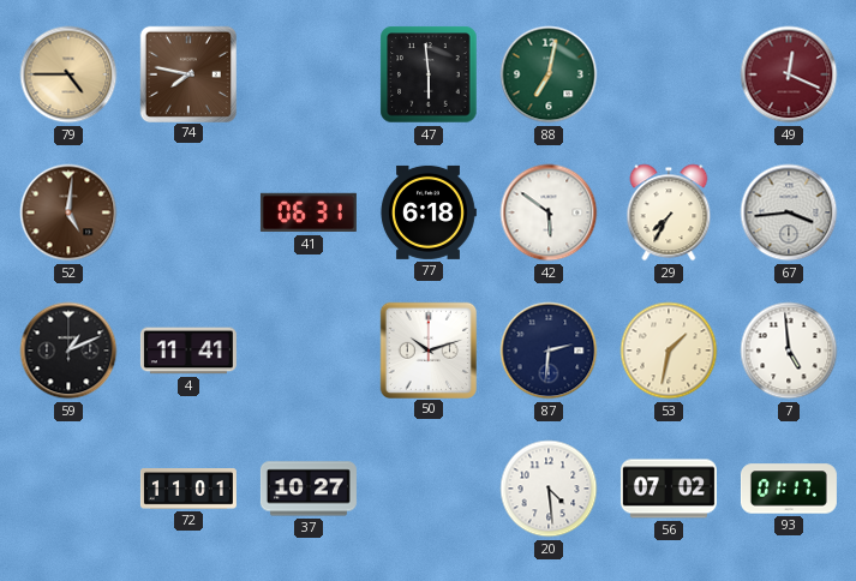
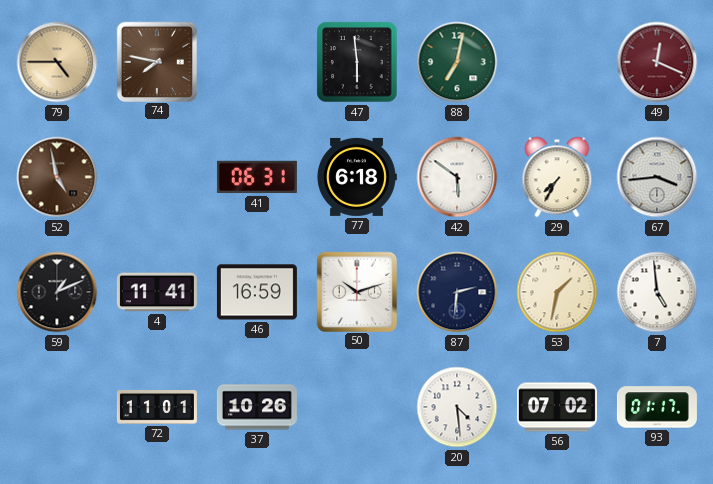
52: 5:01 -> 4:58 (57, 177)
46: none -> 16:59 (257, 292)
37: 10:27 -> 10:26 (257, 407)
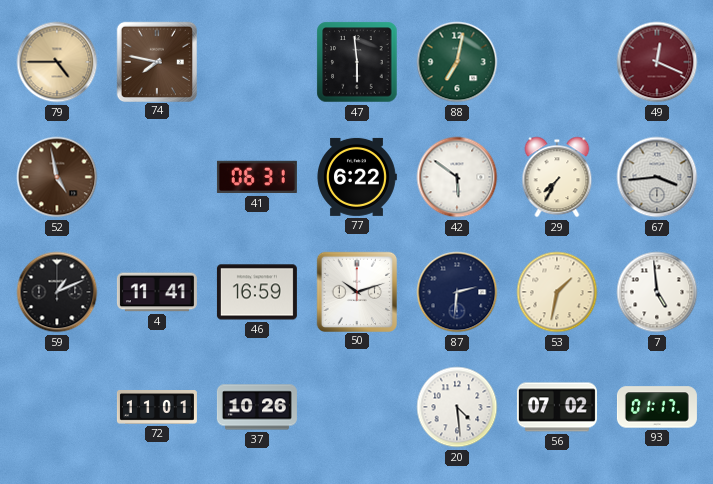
77: 6:18 -> 6:22 (357, 177)
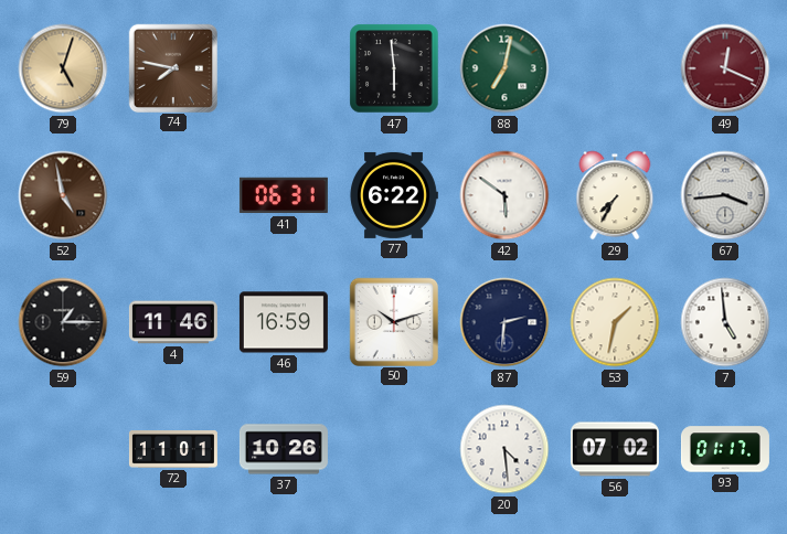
79: 4:45 -> 5:03 (63, 68)
59: 1:11 -> 1:15 (63, 322)
4: 11:41 -> 11:46 (173, 322)
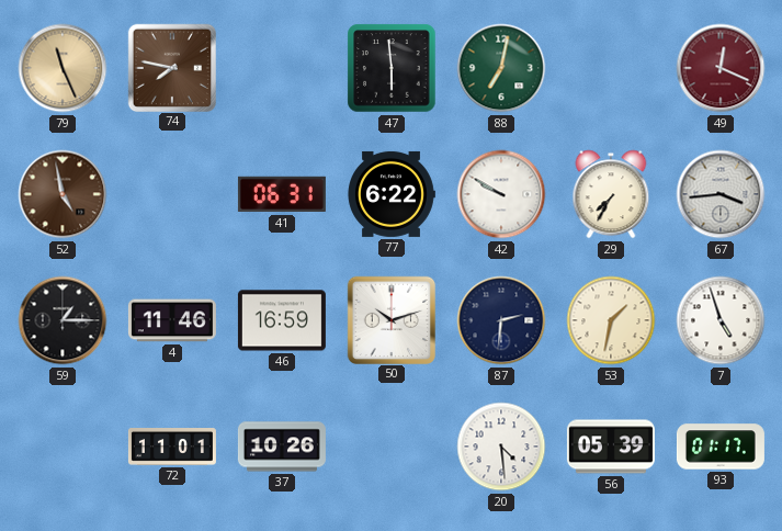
79: 5:03 -> 11:26 (63, 68)
42: 5:51 -> 9:50 (501, 194)
7: 4:59 -> 4:57 (721, 320)
56: 07:02 -> 05:39 (611, 447)
